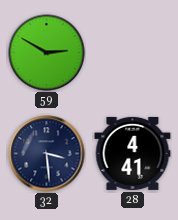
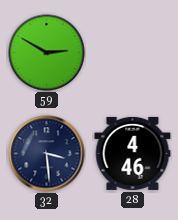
28: 4:41 -> 4:46 (133, 153)
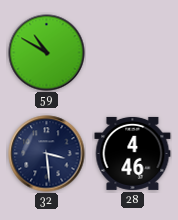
59: 2:50 -> 10:50 (47, 53)
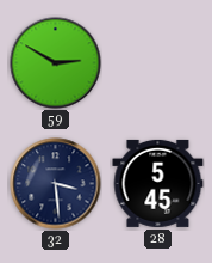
59: 10:50 -> 2:50 (56, 63)
28: 4:46 -> 5:45 (158, 183)
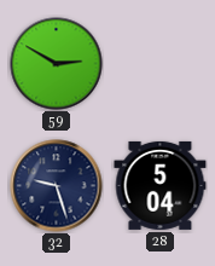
32: 3:29 -> 9:27 (57, 186)
28: 5:45 -> 5:04 (161, 185)
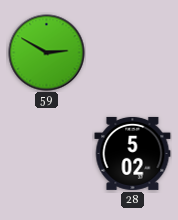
32: 9:27 -> none (57, 186)
28: 5:04 -> 5:02 (133, 153)
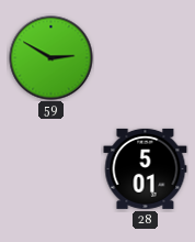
28: 5:02 -> 5:01 (146, 168)
